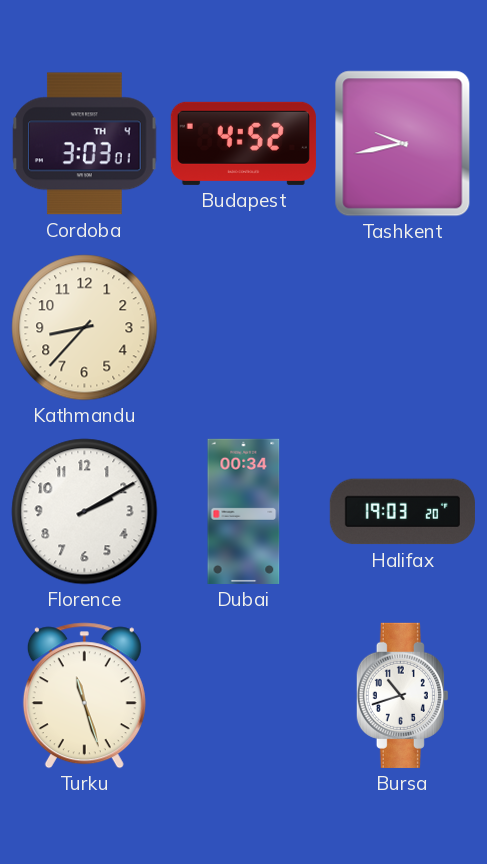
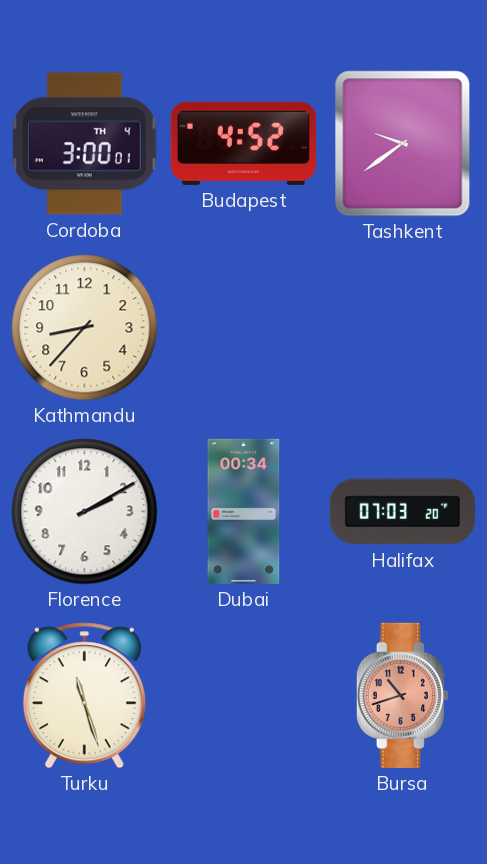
Cordoba: 3:03 -> 3:00 (85, 144)
Tashkent: 9:43 -> 9:39 (403, 144)
Halifax: 19:03 -> 07:03 (402, 512)
Bursa dial: white -> salmon (402, 695)
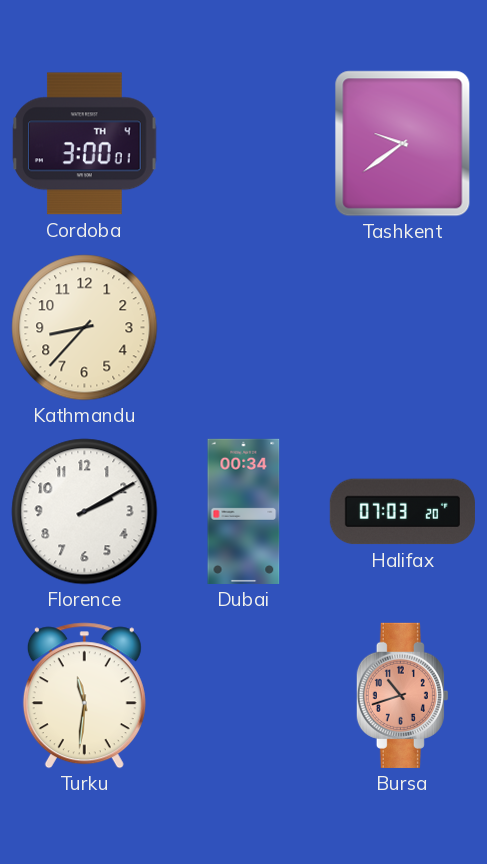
Budapest: 4:52 -> none (243, 143)
Turku: 11:27 -> 11:31 (84, 696)
